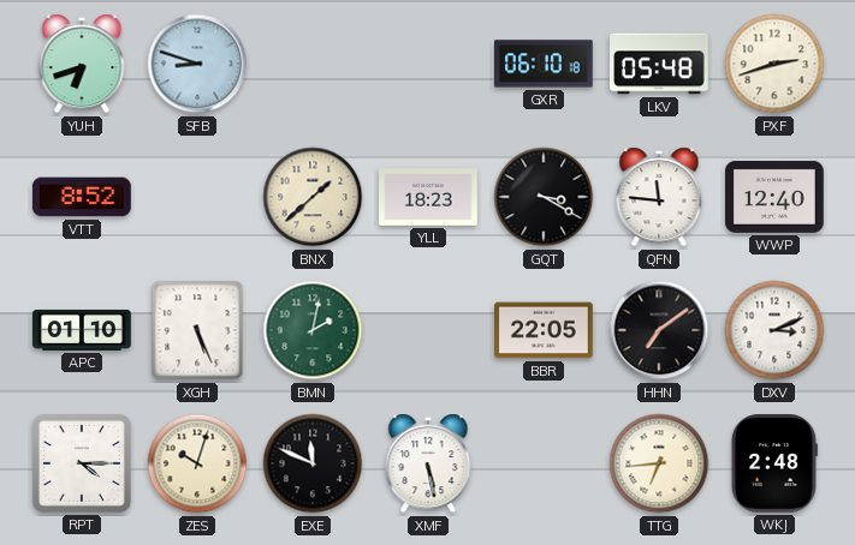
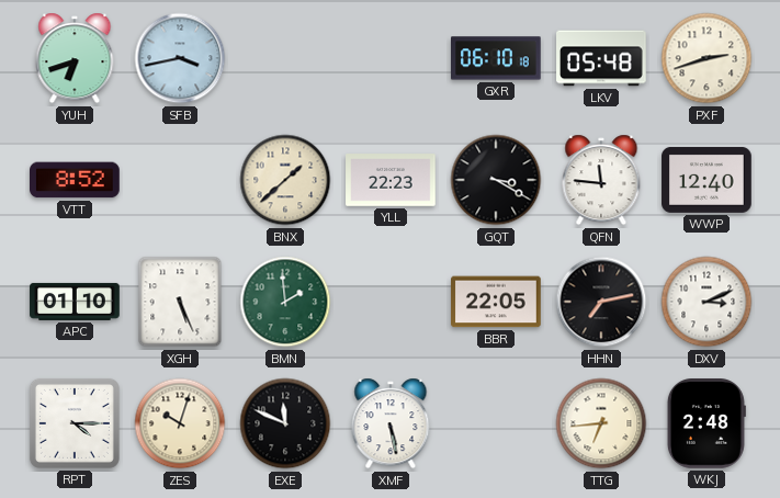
SFB: 8:48 -> 3:43 (180, 58)
YLL: 18:23 -> 22:23 (391, 180)
BMN: 2:02 -> 1:59 (285, 302)
HHN: 7:09 -> 7:13 (601, 302)
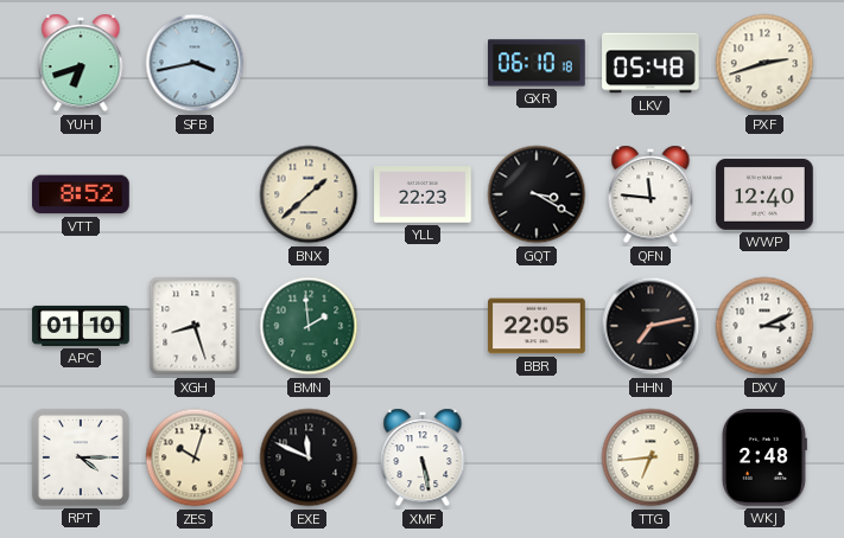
XGH: 5:26 -> 8:27 (195, 326)
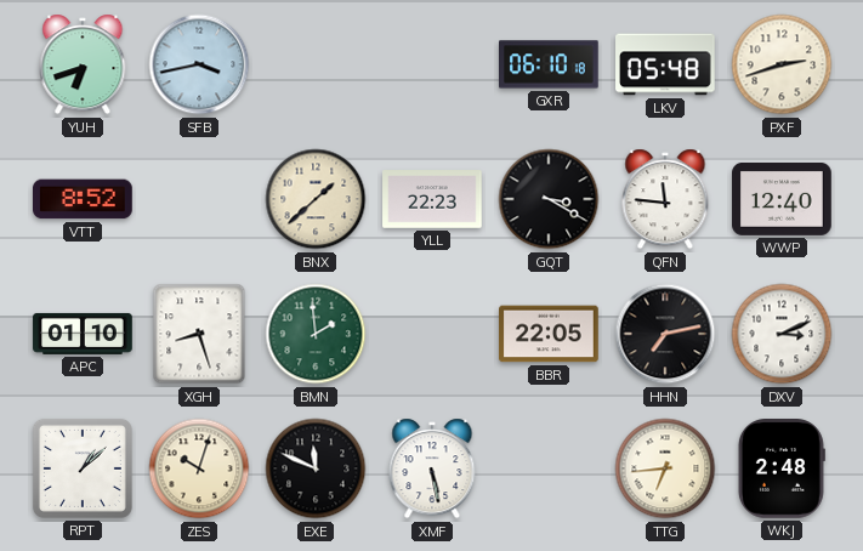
RPT: 4:15 -> 1:08 (83, 468)
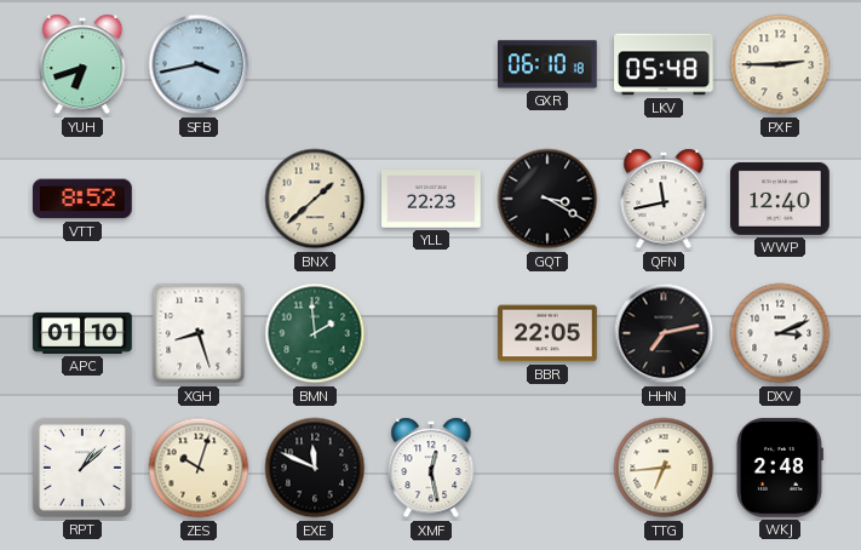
PXF: 2:42 -> 2:45 (780, 64)
QFN: 11:46 -> 11:43 (664, 199)
XMF: 5:28 -> 12:28 (431, 468)
